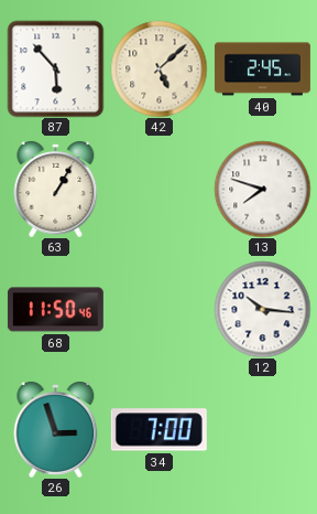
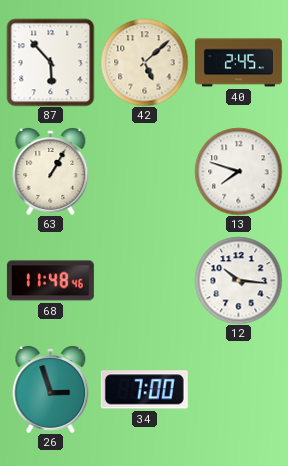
68: 11:50 -> 11:48 (50, 281)
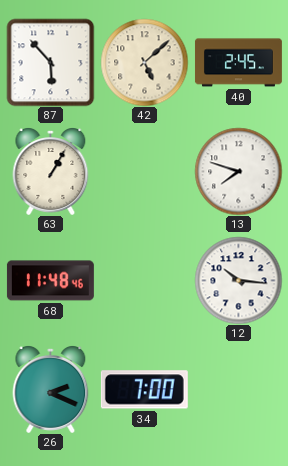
26: 2:57 -> 2:19 (51, 390)
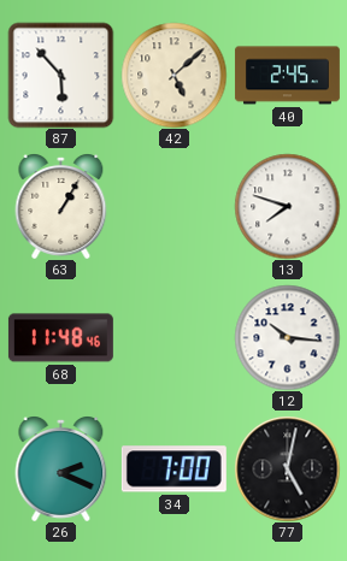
77: none -> 5:02 (287, 468)
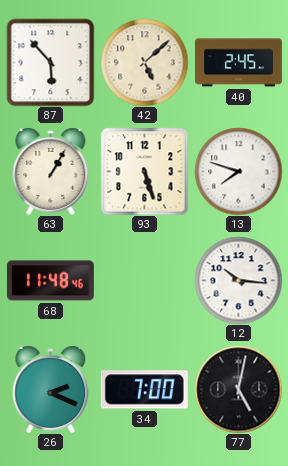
93: none -> 5:27 (144, 171)
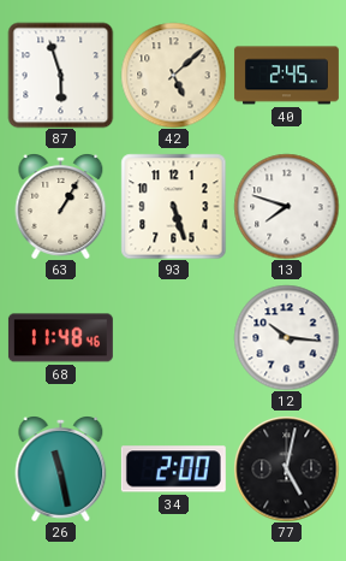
87: 5:53 -> 5:57 (60, 75)
26: 2:19 -> 11:28 (61, 470)
34: 7:00 -> 2:00 (173, 470)
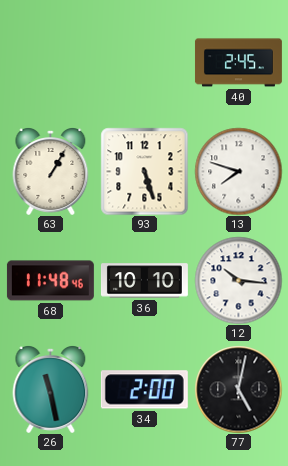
87: 5:57 -> none (60, 75)
42: 5:08 -> none (173, 75)
36: none -> 10:10 (144, 281)
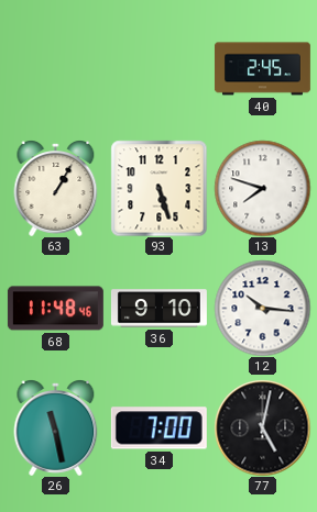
36: 10:10 -> 9:10 (158, 309)
34: 2:00 -> 7:00 (158, 428)
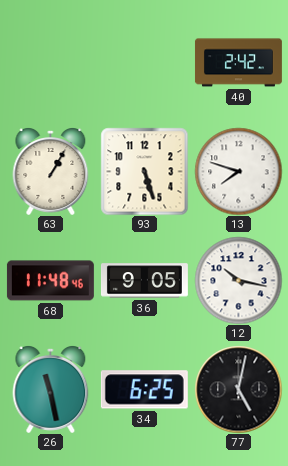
40: 2:45 -> 2:42 (238, 63)
36: 9:10 -> 9:05 (144, 281)
12: 10:16 -> 10:17 (238, 280)
34: 7:00 -> 6:25 (144, 390)
